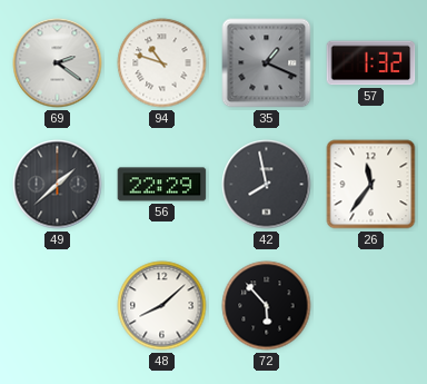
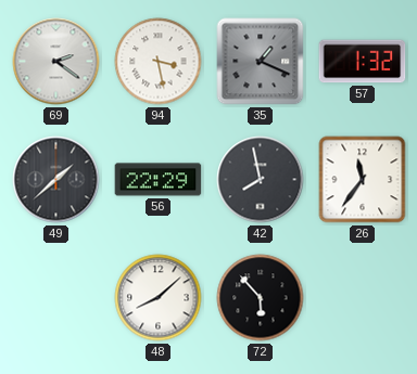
94: 10:48 -> 3:28 (159, 62)
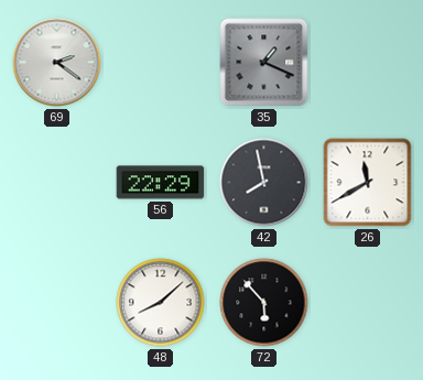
94: 3:28 -> none (159, 62)
57: 1:32 -> none (363, 62)
49: 1:38 -> none (56, 180)
26: 11:36 -> 11:40 (368, 183)
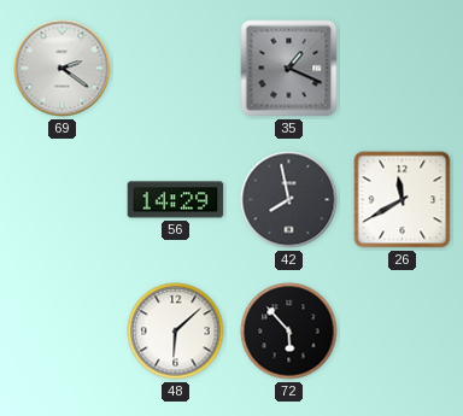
56: 22:29 -> 14:29 (176, 200)
48: 8:08 -> 6:08 (176, 332)
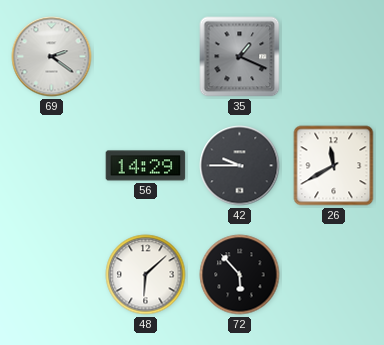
42: 7:58 -> 9:45 (240, 166)
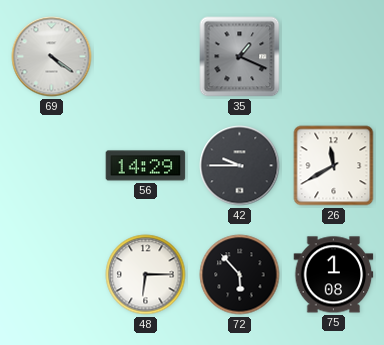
69: 2:21 -> 4:21 (52, 57)
48: 6:08 -> 6:15 (146, 275)
75: none -> 1:08 (334, 275)
